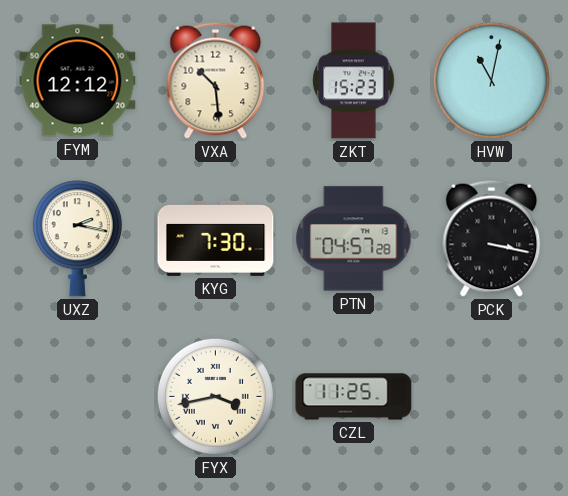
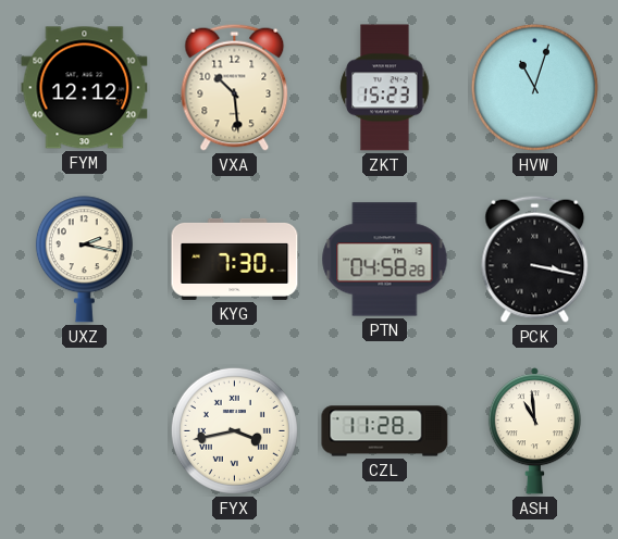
HVW: 11:02 -> 11:03 (534, 87)
PTN: 04:57 -> 04:58 (385, 260)
CZL: 11:25 -> 11:28 (385, 431)
ASH: none -> 10:59 (534, 431)
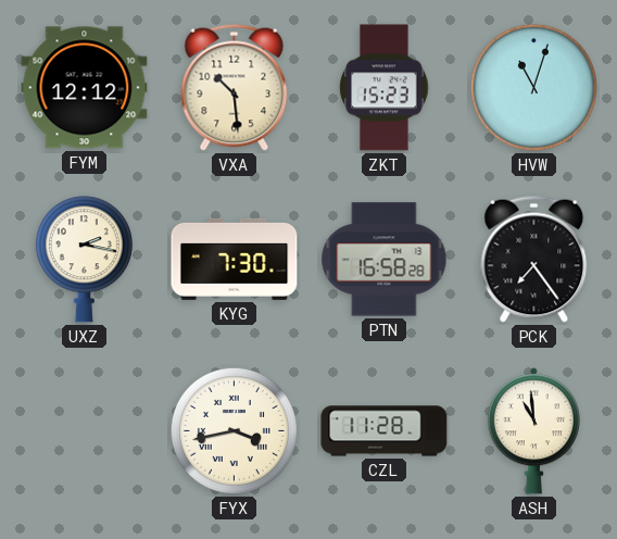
PTN: 04:58 -> 16:58 (385, 260)
PCK: 3:17 -> 7:24 (534, 259)
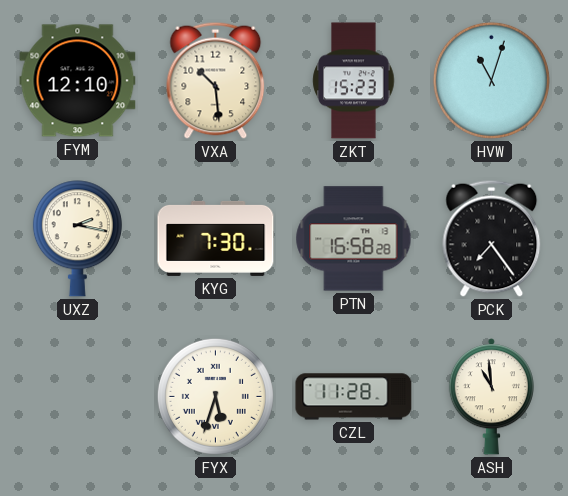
FYM: 12:12 -> 12:10 (78, 81)
FYX: 3:43 -> 5:33 (215, 396)
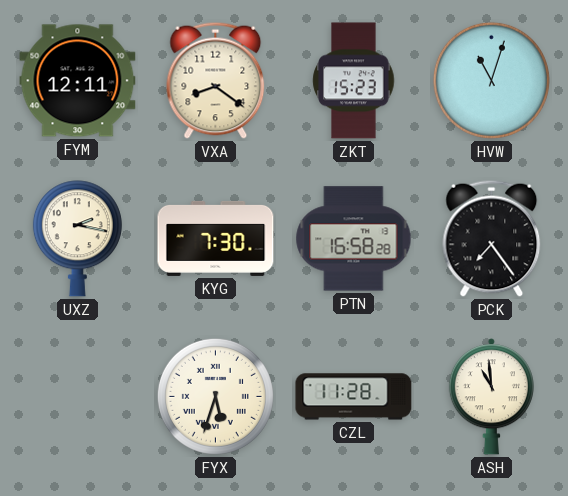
FYM: 12:10 -> 12:11 (78, 81)
VXA: 10:29 -> 8:21 (216, 80)
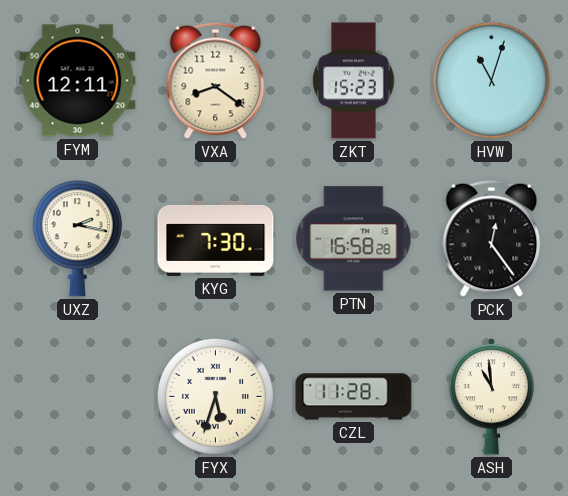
PCK: 7:24 -> 12:24 (492, 238)
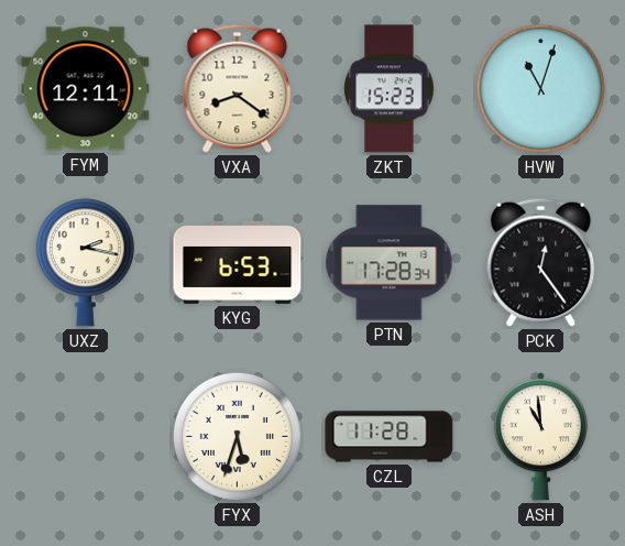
KYG: 7:30 -> 6:53 (238, 262)
PTN: 16:58 -> 17:28 (390, 263)
